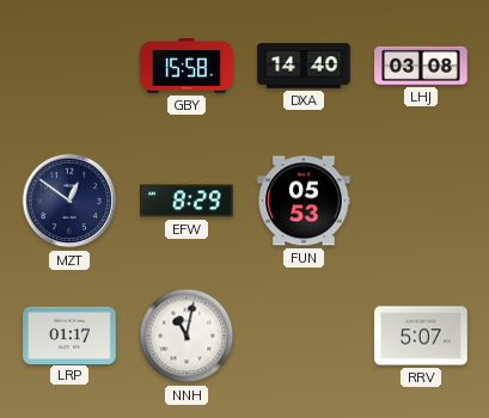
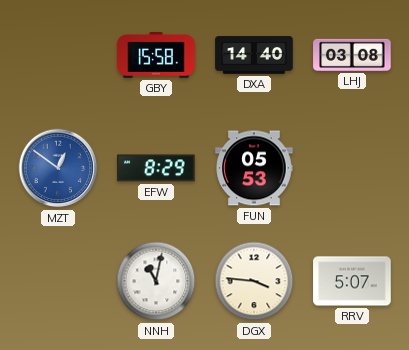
MZT dial: navy -> blue (58, 168)
LRP: 01:17 -> none (69, 334)
DGX: none -> 3:46 (254, 281)
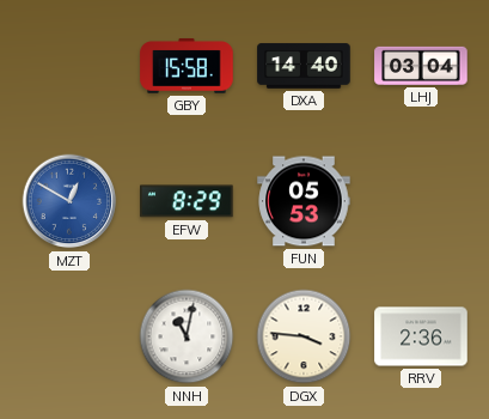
LHJ: 03:08 -> 03:04 (421, 66)
MZT: 12:51 -> 12:50 (69, 201)
RRV: 5:07 -> 2:36 (421, 336)
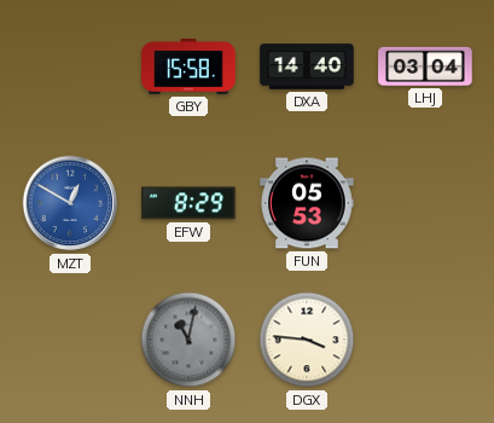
NNH dial: white -> grey (188, 340)
RRV: 2:36 -> none (421, 336)
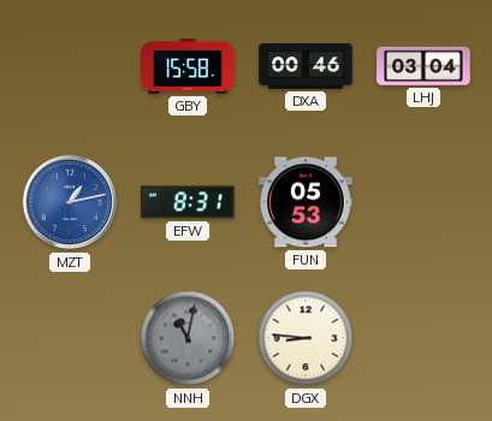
DXA: 14:40 -> 00:46 (306, 66)
MZT: 12:50 -> 1:13 (70, 202)
EFW: 8:29 -> 8:31 (188, 202)
DGX: 3:46 -> 8:46 (306, 338)
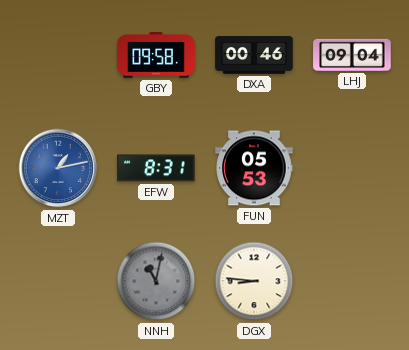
GBY: 15:58 -> 09:58 (156, 55)
LHJ: 03:04 -> 09:04 (352, 55)
